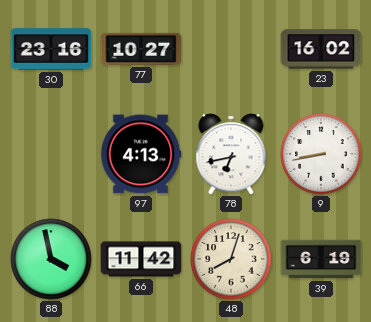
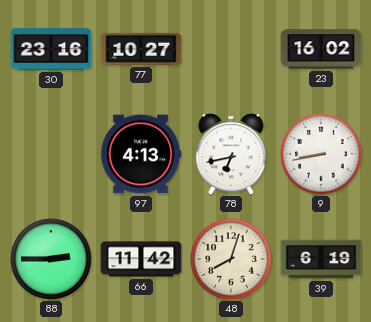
88: 3:58 -> 2:45 (51, 259)
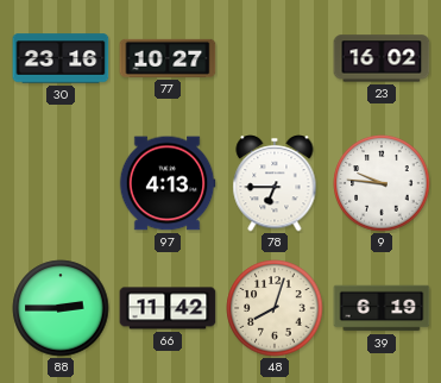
78: 6:43 -> 6:45 (275, 183)
9: 8:43 -> 9:46 (382, 183)
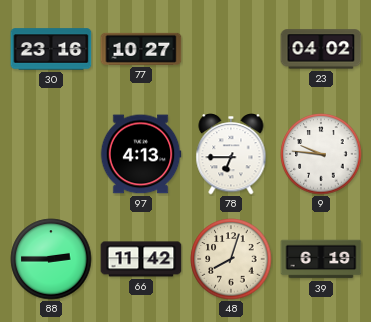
23: 16:02 -> 04:02 (321, 49)
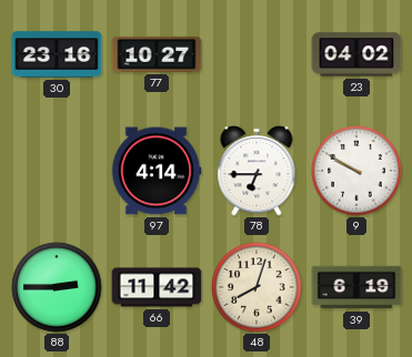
97: 4:13 -> 4:14 (157, 171)
9: 9:46 -> 9:50 (356, 171)
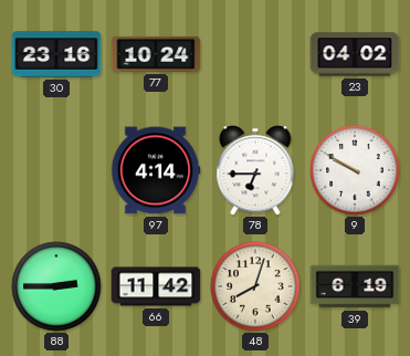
77: 10:27 -> 10:24 (156, 54)
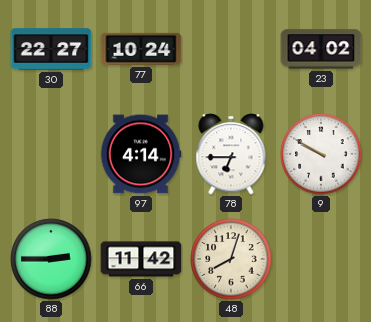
30: 23:16 -> 22:27 (51, 49)
39: 6:19 -> none (355, 286)
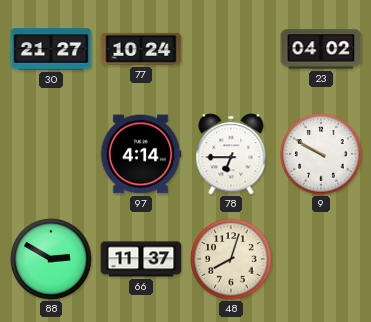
30: 22:27 -> 21:27 (51, 49)
88: 2:45 -> 2:50 (51, 259)
66: 11:42 -> 11:37 (141, 259)
